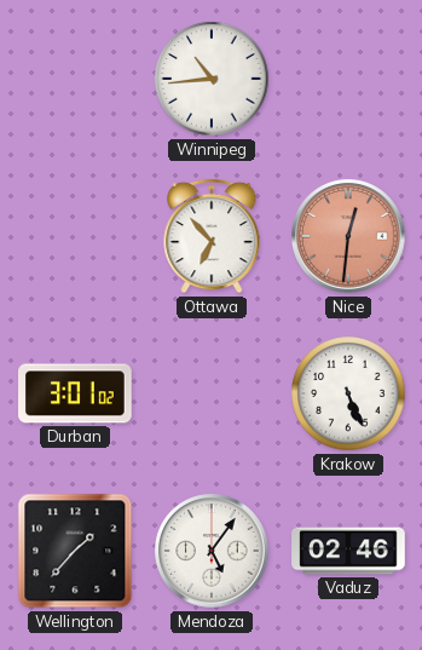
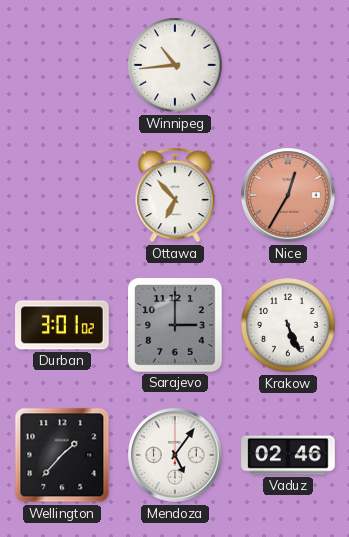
Nice: 12:31 -> 12:35 (288, 195)
Sarajevo: none -> 3:00 (176, 326)
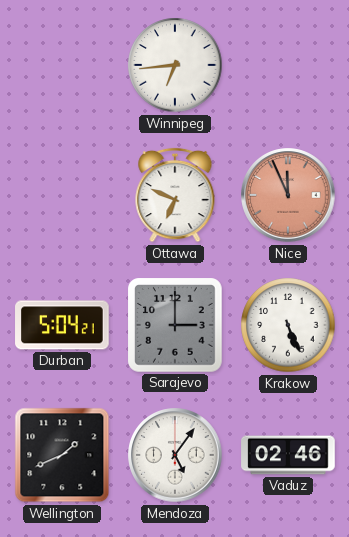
Winnipeg: 10:44 -> 6:44 (175, 65)
Ottawa: 6:53 -> 6:49 (175, 195)
Nice: 12:35 -> 11:56 (288, 195)
Durban: 3:01 -> 5:04 (62, 325)
Wellington: 1:37 -> 1:41 (62, 455)
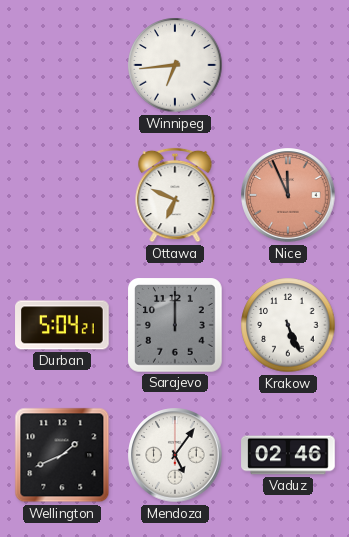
Sarajevo: 3:00 -> 12:00 (176, 326)
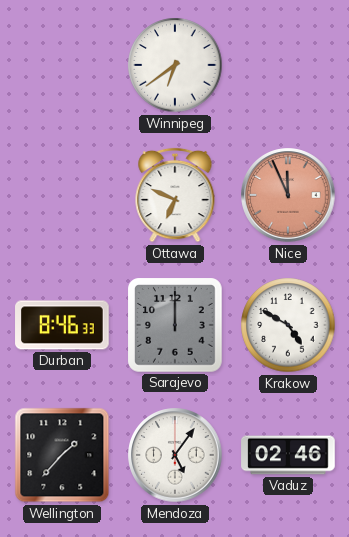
Winnipeg: 6:44 -> 6:39 (175, 65)
Durban: 5:04 -> 8:46 (62, 325)
Krakow: 5:26 -> 4:50 (288, 325)
Wellington: 1:41 -> 1:37 (62, 455)
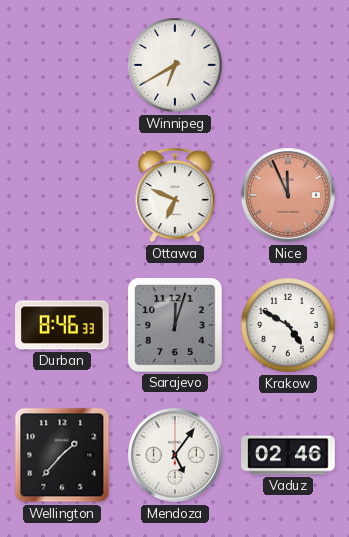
Winnipeg: 6:39 -> 6:40 (175, 65)
Sarajevo: 12:00 -> 12:03 (176, 326)
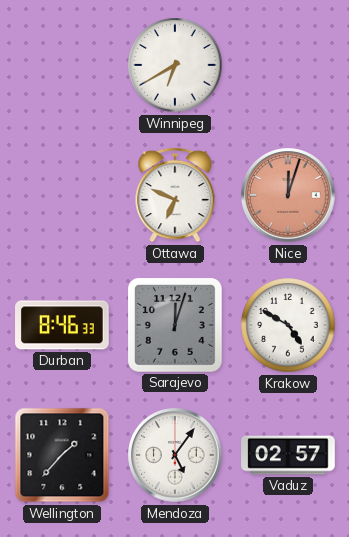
Nice: 11:56 -> 12:03 (288, 195)
Vaduz: 02:46 -> 02:57 (288, 455)
